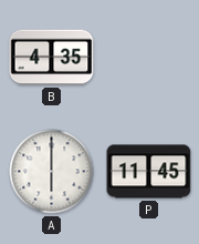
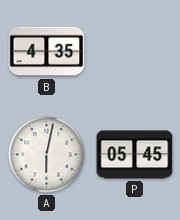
A: 6:00 -> 6:02 (47, 155)
P: 11:45 -> 05:45 (135, 155)
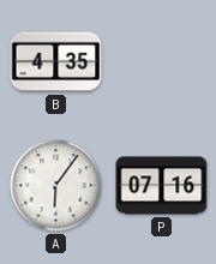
A: 6:02 -> 6:06 (56, 186)
P: 05:45 -> 07:16 (162, 186)
